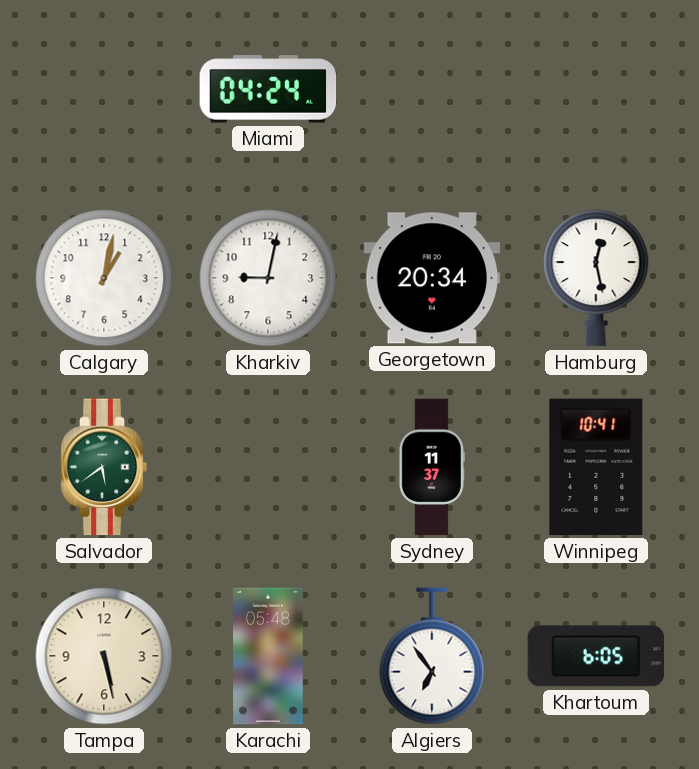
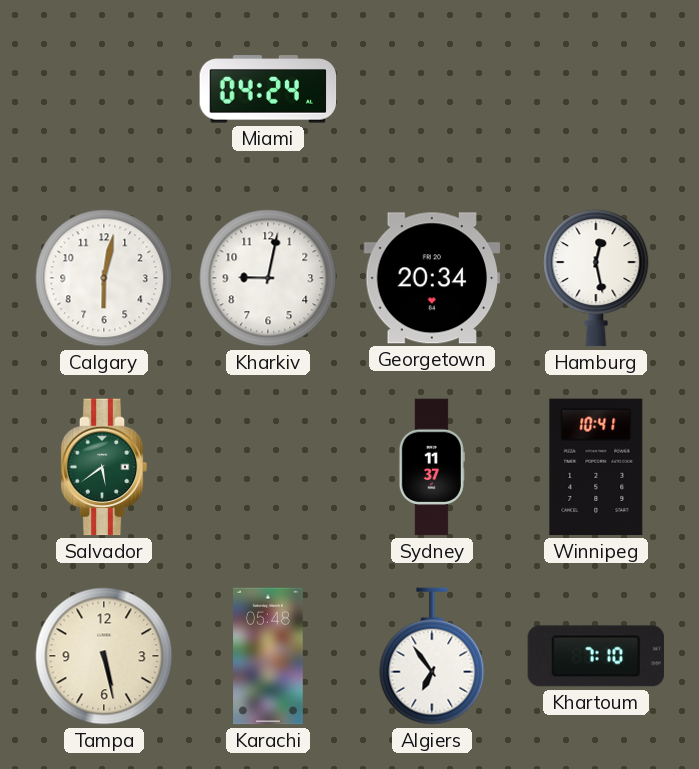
Calgary: 1:02 -> 6:02 (104, 278)
Khartoum: 6:05 -> 7:10 (596, 656)
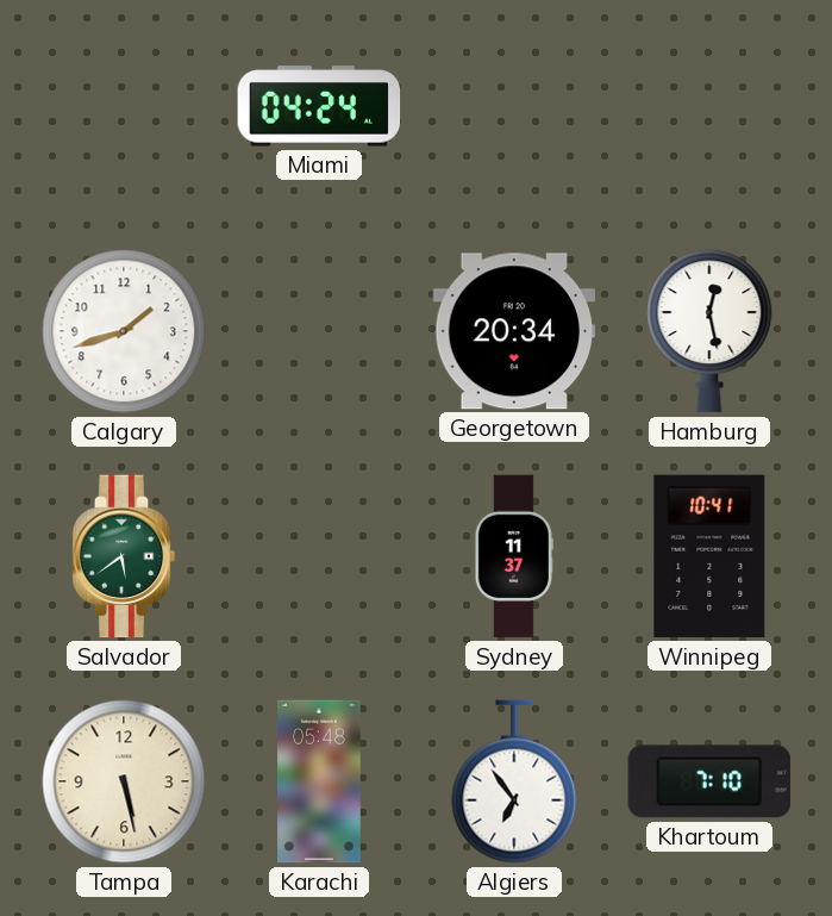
Calgary: 6:02 -> 1:42 (124, 331)
Kharkiv: 9:02 -> none (268, 278)
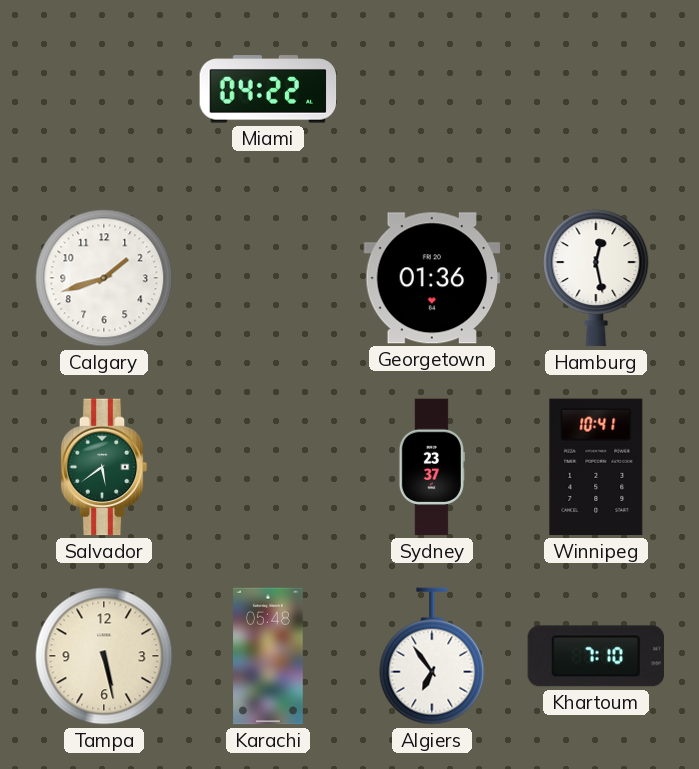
Miami: 04:24 -> 04:22 (268, 89)
Georgetown: 20:34 -> 01:36 (432, 278)
Sydney: 11:37 -> 23:37 (432, 467)
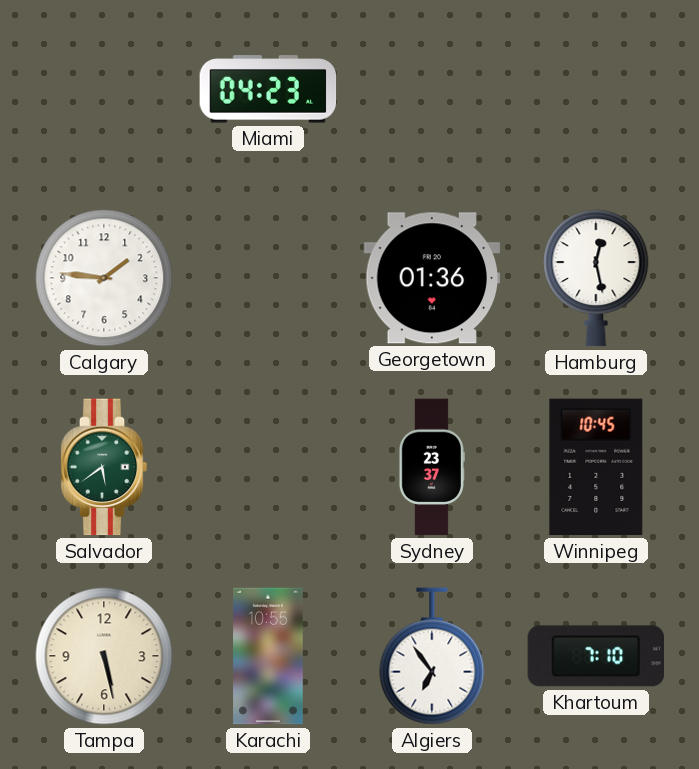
Miami: 04:22 -> 04:23 (268, 89)
Calgary: 1:42 -> 1:46 (104, 278)
Winnipeg: 10:41 -> 10:45 (596, 467)
Karachi: 05:48 -> 10:55 (268, 656)
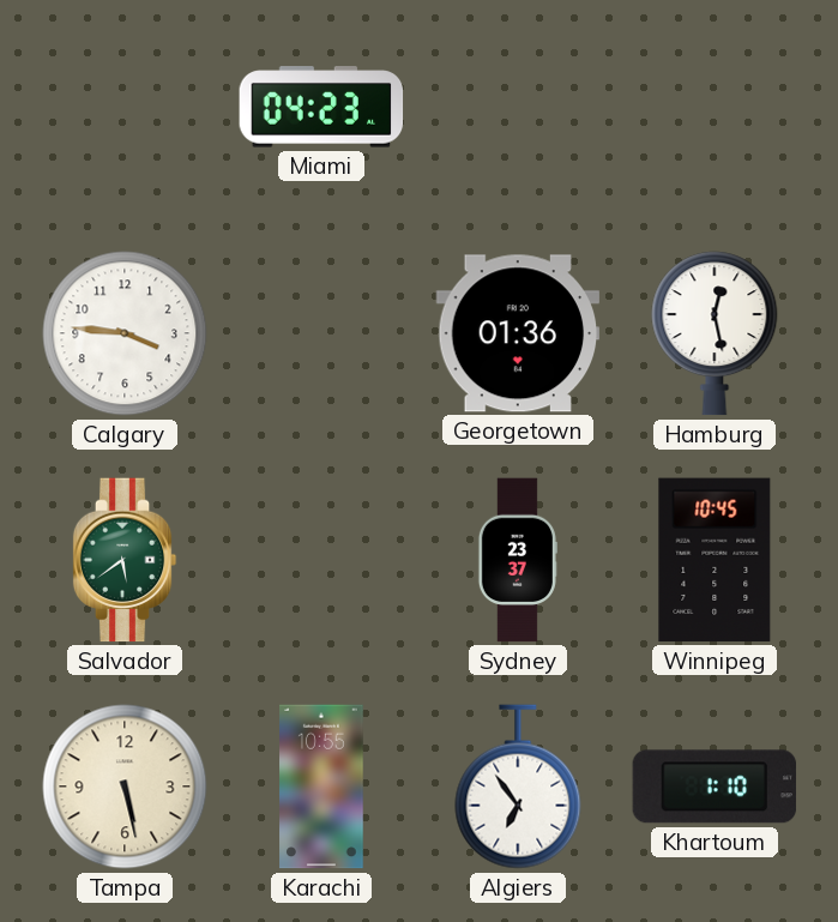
Calgary: 1:46 -> 3:46 (125, 333)
Khartoum: 7:10 -> 1:10 (715, 787)
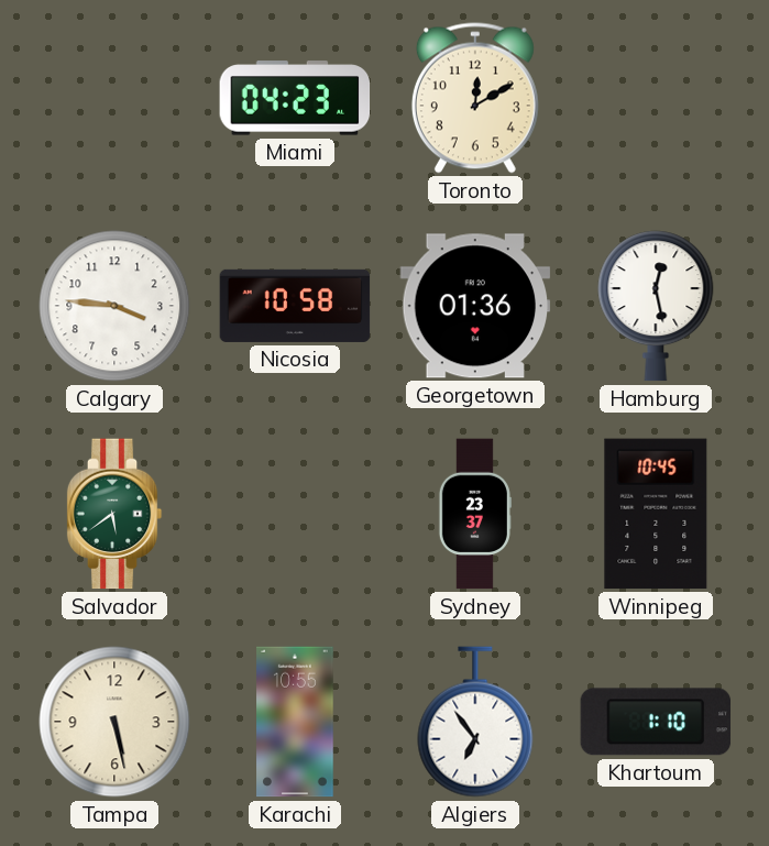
Toronto: none -> 12:10 (475, 98)
Nicosia: none -> 10:58 (295, 306)
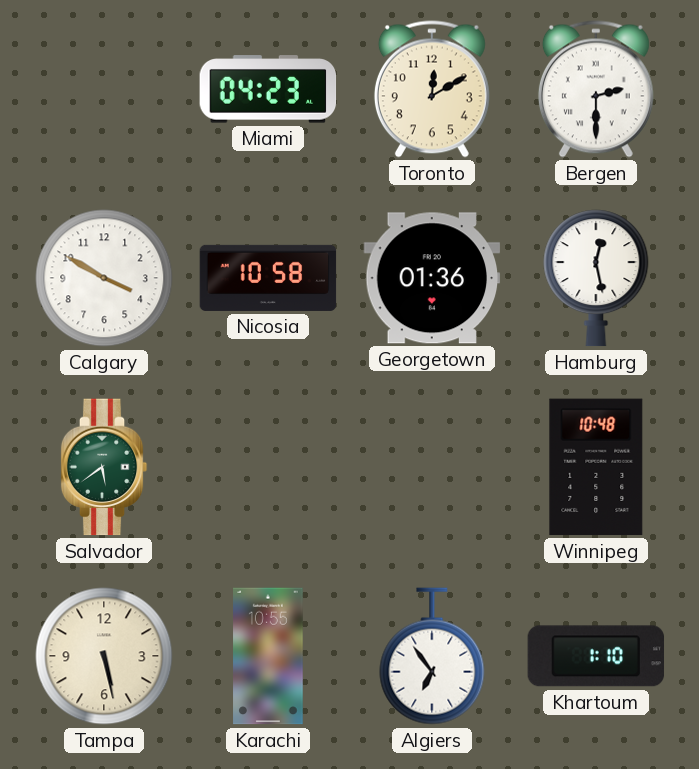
Bergen: none -> 2:30 (596, 89)
Calgary: 3:46 -> 3:50 (104, 278)
Sydney: 23:37 -> none (475, 514)
Winnipeg: 10:45 -> 10:48 (596, 467)
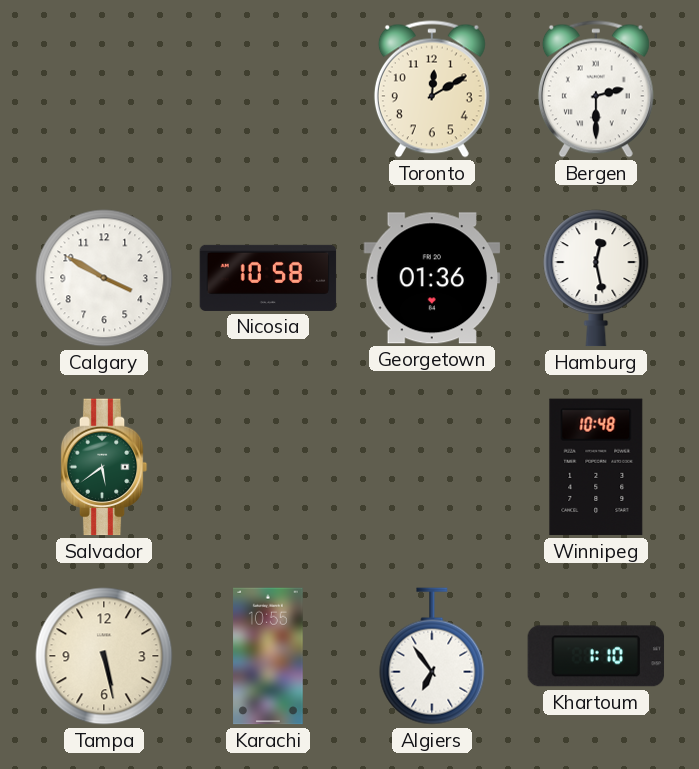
Miami: 04:23 -> none (268, 89)
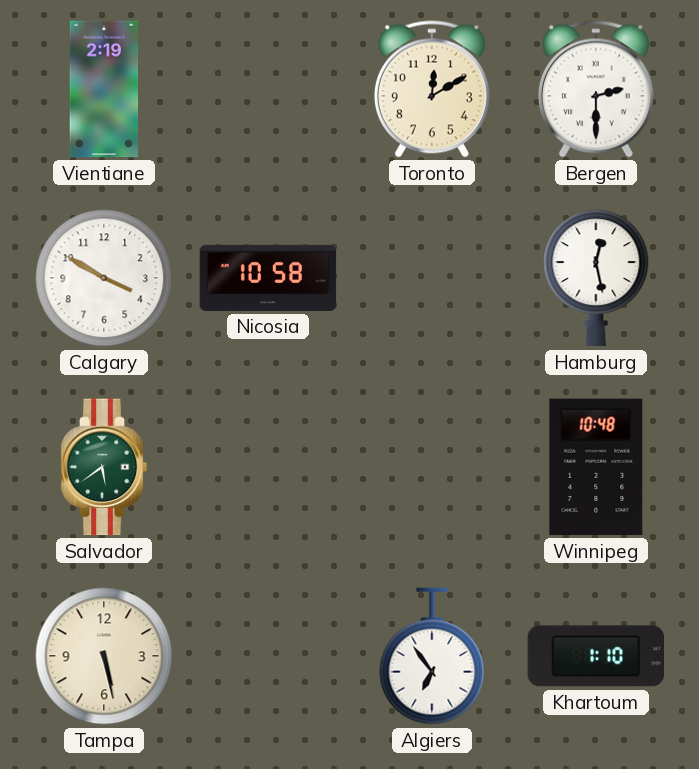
Vientiane: none -> 2:19 (104, 89)
Georgetown: 01:36 -> none (432, 278)
Karachi: 10:55 -> none (268, 656)
